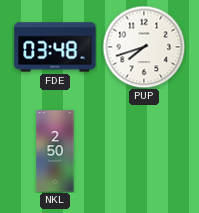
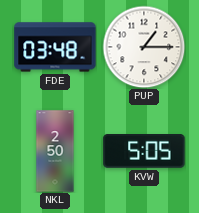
PUP: 7:42 -> 1:15 (144, 47)
KVW: none -> 5:05 (144, 152)
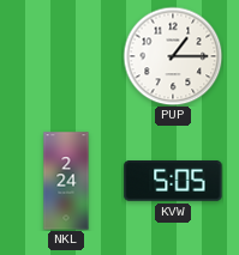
FDE: 03:48 -> none (55, 47)
NKL: 2:50 -> 2:24 (66, 181)
